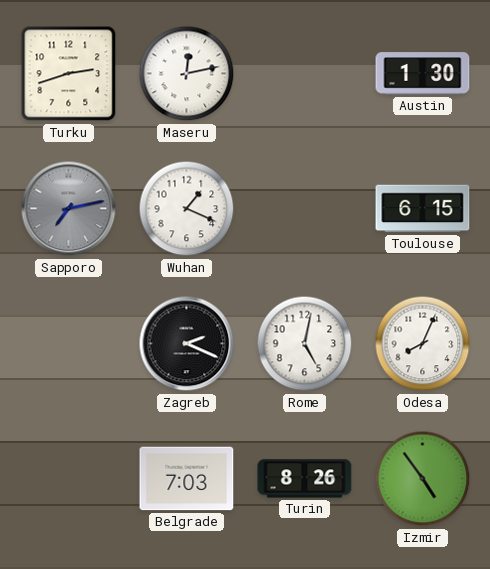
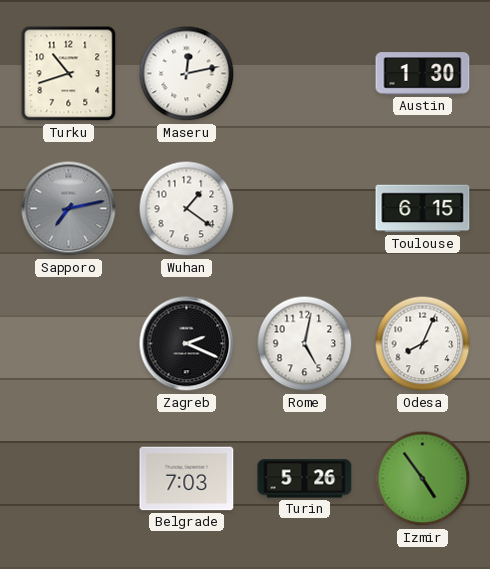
Turku: 2:42 -> 10:42 (69, 74)
Wuhan: 1:19 -> 1:21 (187, 209)
Turin: 8:26 -> 5:26 (305, 479)
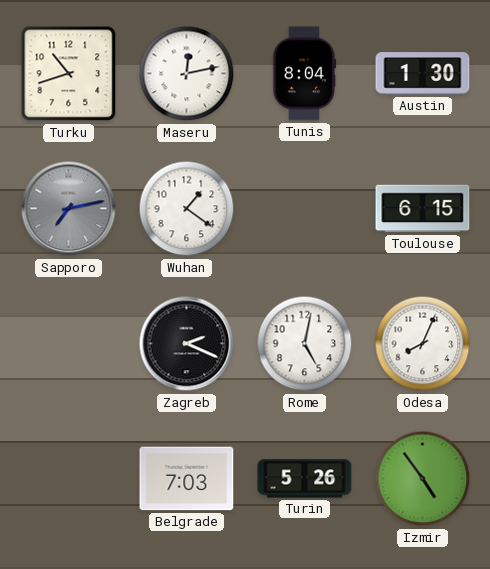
Tunis: none -> 8:04 (305, 74)
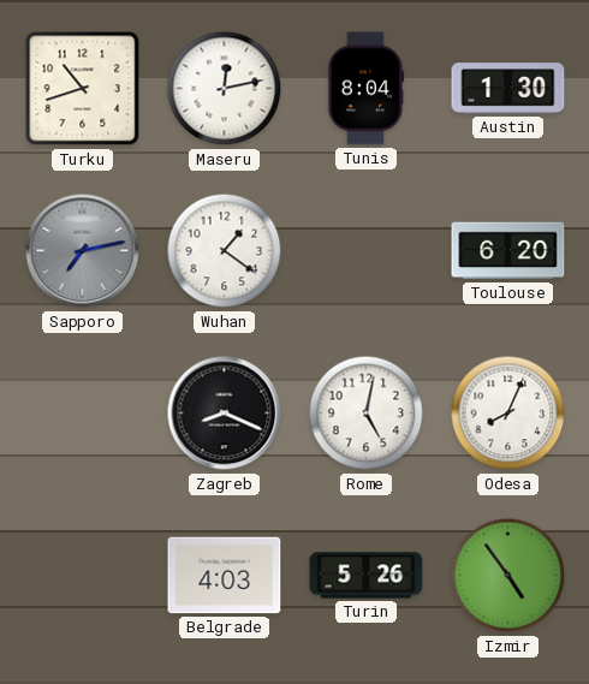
Toulouse: 6:15 -> 6:20 (508, 251)
Zagreb: 2:19 -> 8:19 (225, 414)
Belgrade: 7:03 -> 4:03 (225, 576)
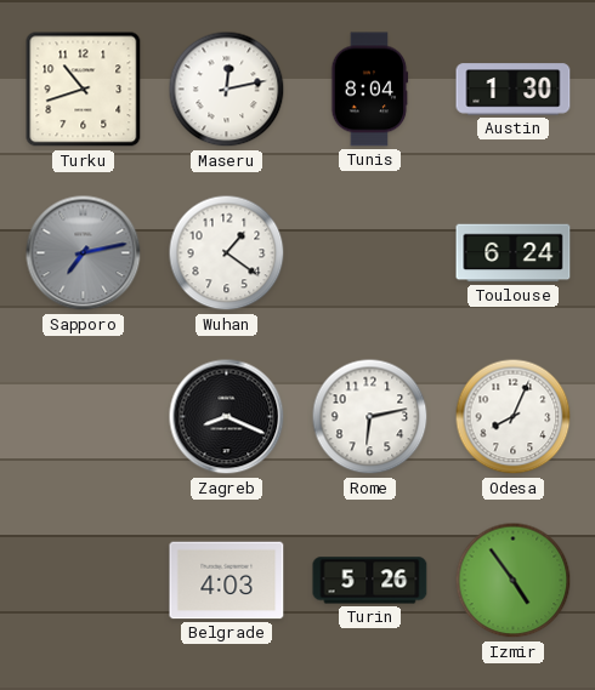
Toulouse: 6:20 -> 6:24 (514, 253)
Rome: 5:02 -> 6:13 (370, 417)
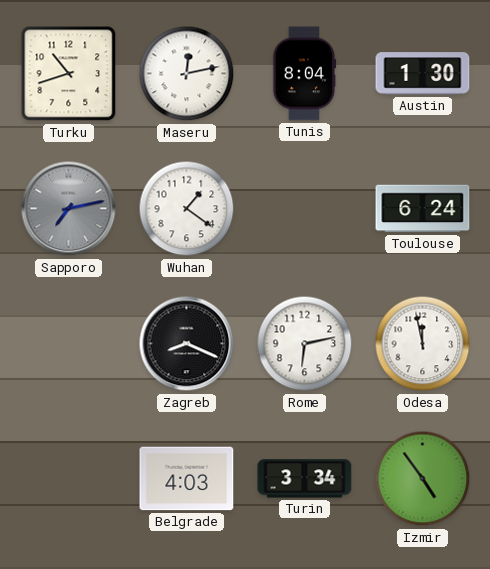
Odesa: 8:04 -> 11:58 (423, 344)
Turin: 5:26 -> 3:34 (305, 479)
